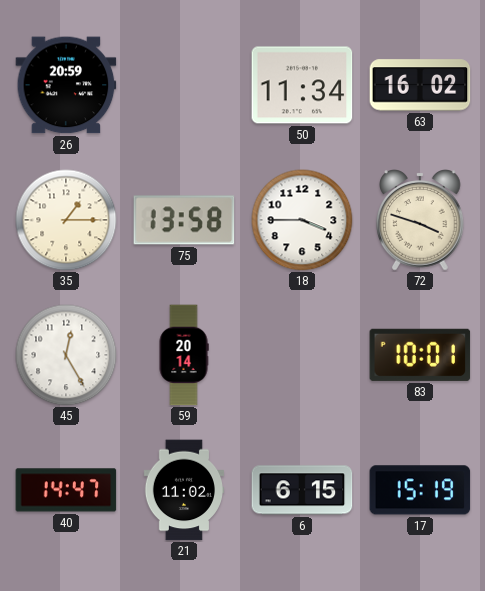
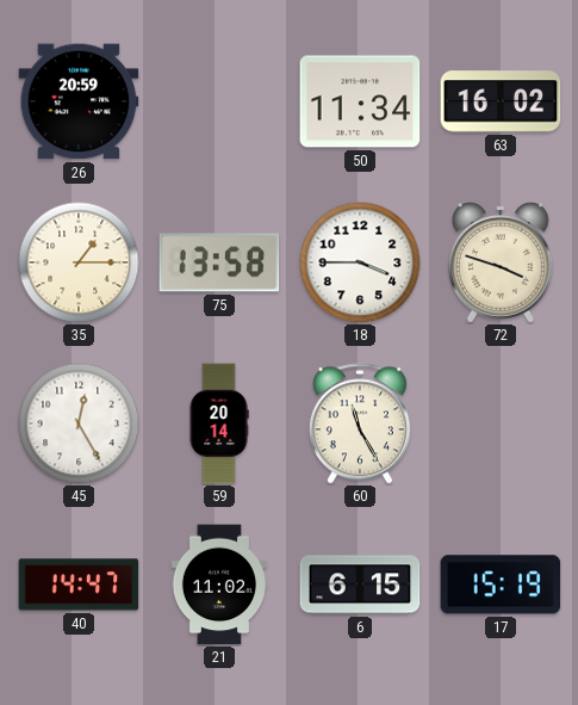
60: none -> 11:25 (360, 423)
83: 10:01 -> none (420, 355)
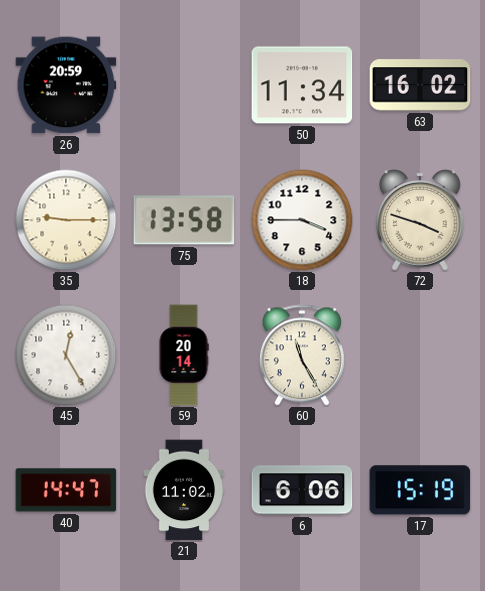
35: 1:15 -> 9:15 (66, 220)
6: 6:15 -> 6:06 (302, 490)
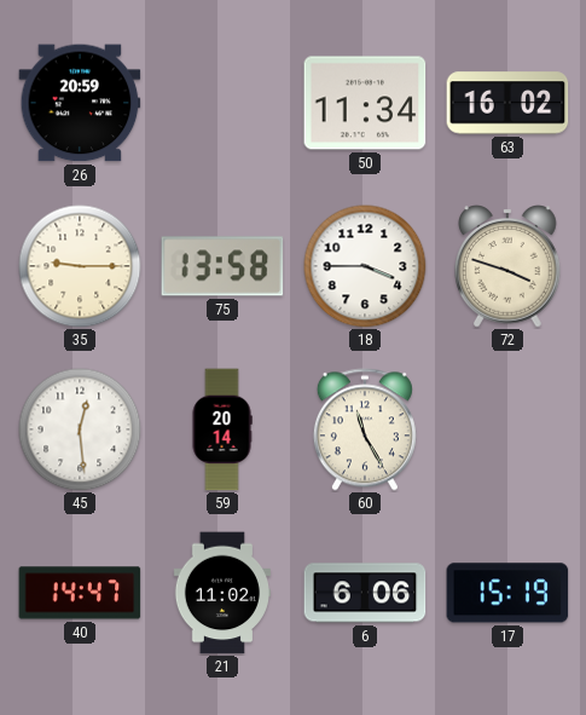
45: 12:25 -> 12:29 (80, 429)
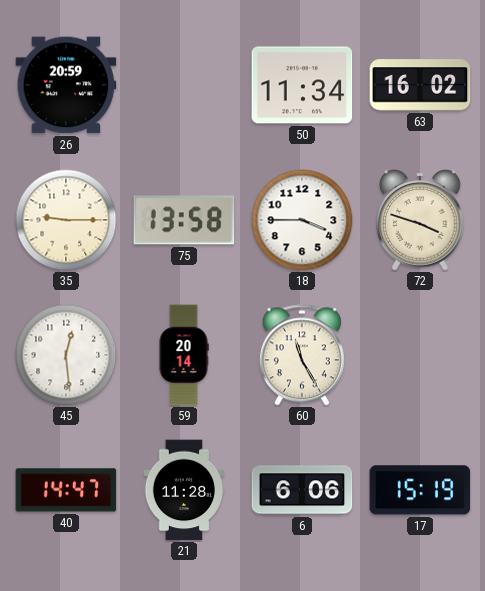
21: 11:02 -> 11:28 (183, 490)
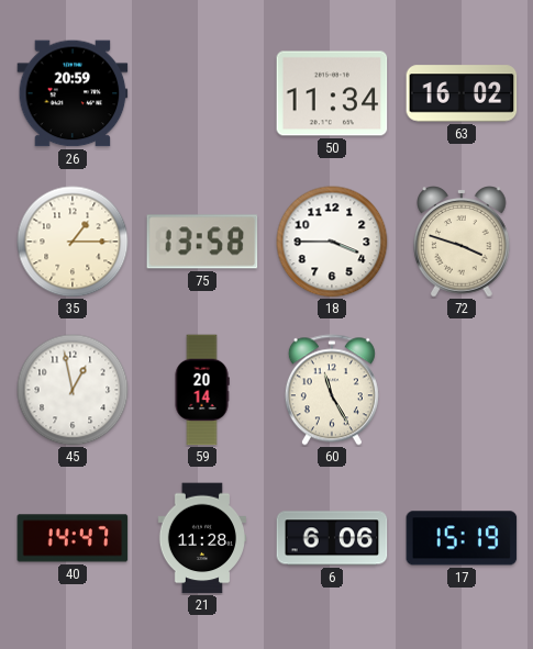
35: 9:15 -> 1:15 (73, 242)
45: 12:29 -> 12:58 (73, 390)
